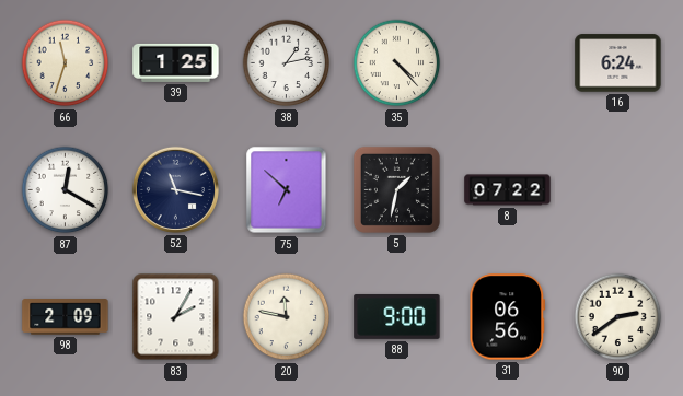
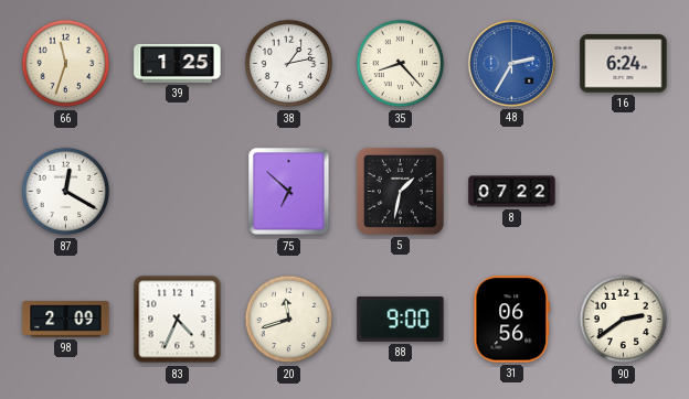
35: 4:23 -> 8:23 (401, 64)
48: none -> 2:35 (511, 63)
52: 11:17 -> none (175, 189)
83: 2:05 -> 4:34 (178, 320)
20: 11:47 -> 11:42 (289, 320)
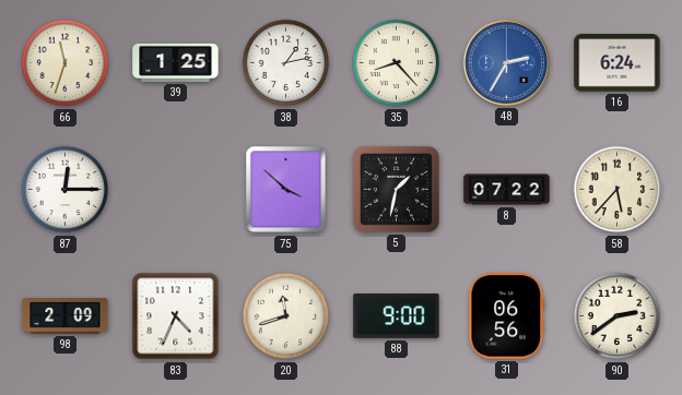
87: 12:20 -> 12:15 (66, 190)
75: 6:52 -> 3:52 (286, 190)
58: none -> 5:37 (618, 190)
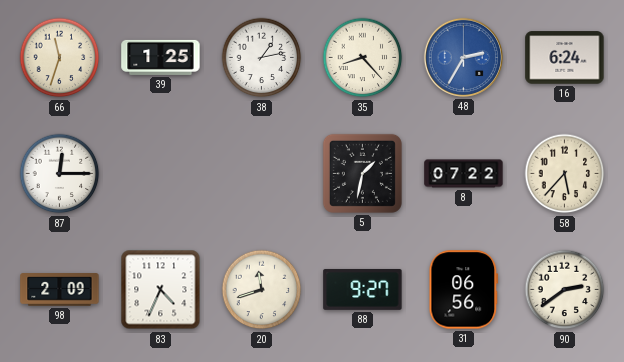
75: 3:52 -> none (286, 190)
88: 9:00 -> 9:27 (363, 289)
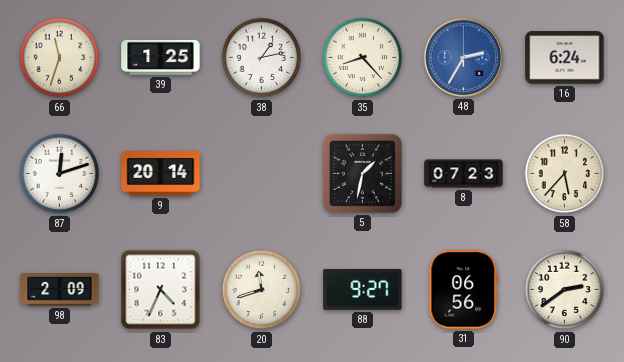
87: 12:15 -> 12:12 (60, 174)
9: none -> 20:14 (161, 174)
8: 07:22 -> 07:23 (464, 174)
